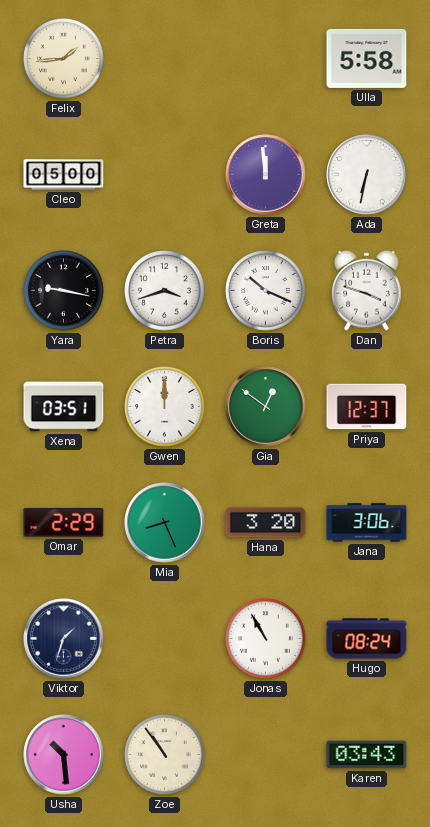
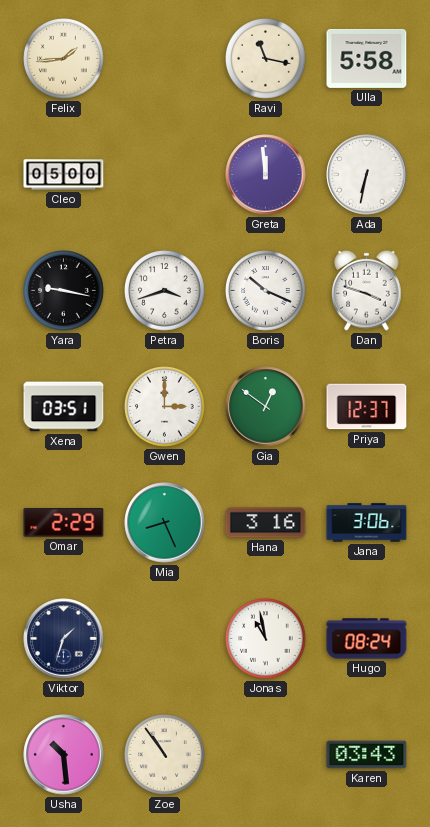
Ravi: none -> 11:17 (266, 59)
Gwen: 12:00 -> 3:00 (165, 407)
Hana: 3:20 -> 3:16 (266, 523)
Jonas: 10:55 -> 10:58 (266, 639)
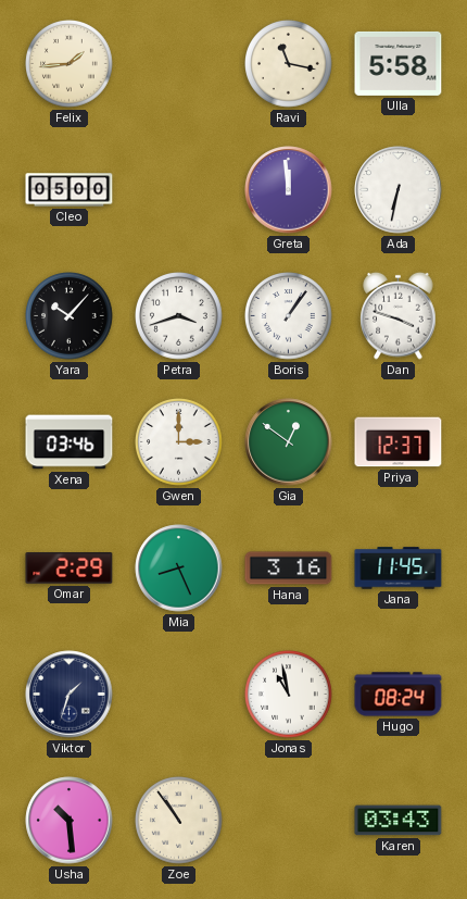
Yara: 9:17 -> 10:07 (70, 316)
Boris: 10:19 -> 1:06 (289, 316)
Xena: 03:51 -> 03:46 (70, 442)
Jana: 3:06 -> 11:45 (399, 569)
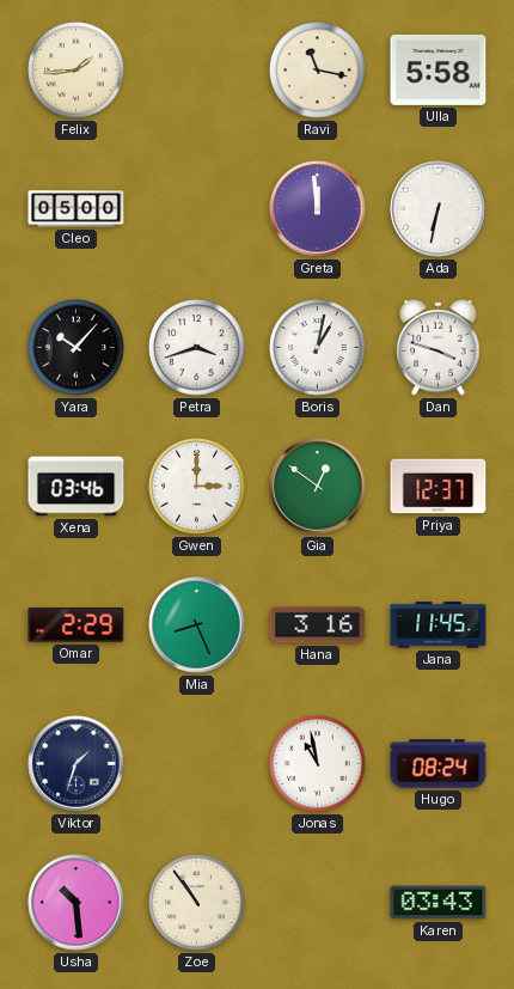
Boris: 1:06 -> 1:02 (318, 348)
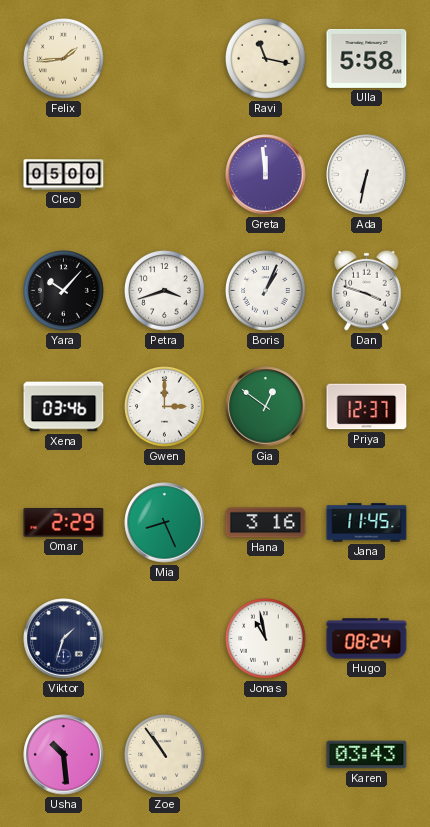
Boris: 1:02 -> 1:04 (266, 291)
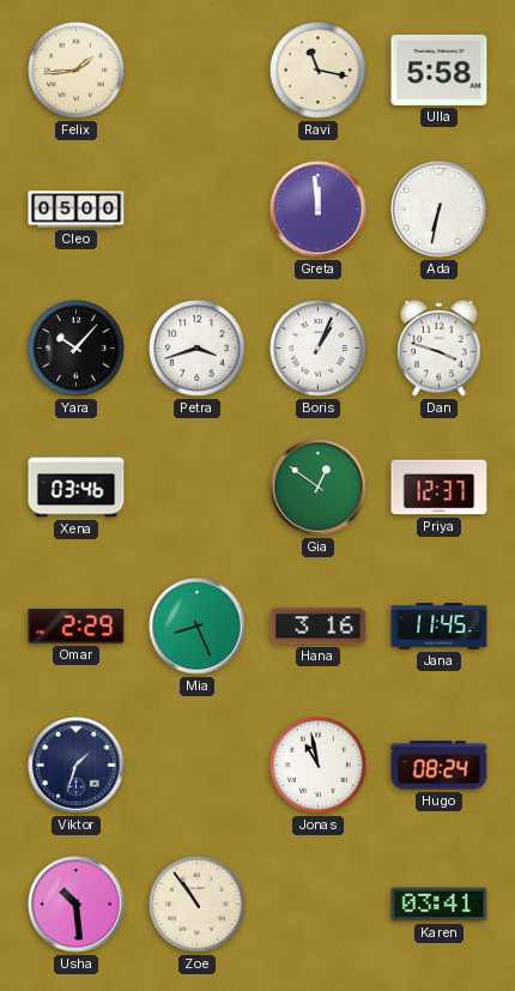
Gwen: 3:00 -> none (165, 407)
Karen: 03:43 -> 03:41 (440, 905)
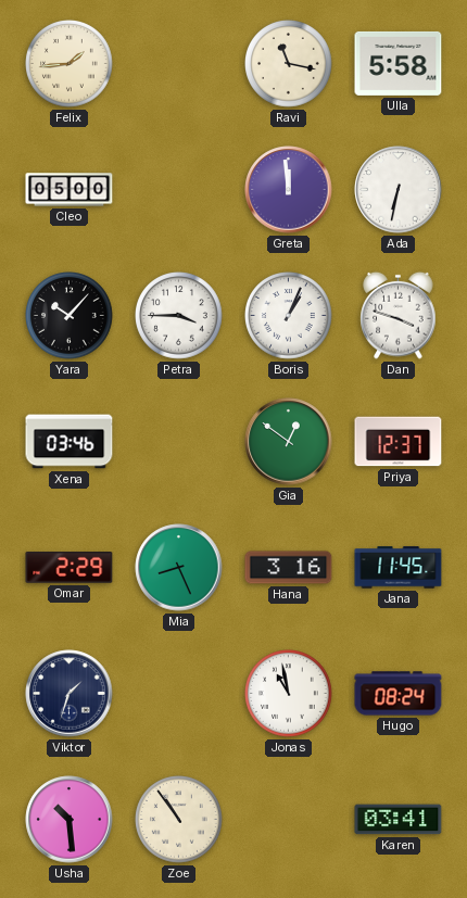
Petra: 3:42 -> 3:45 (179, 316)
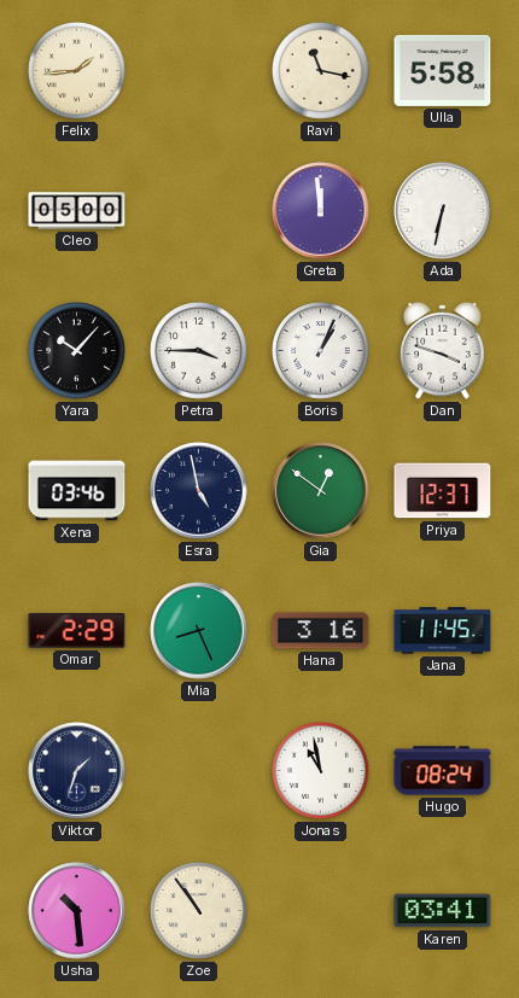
Esra: none -> 4:58 (199, 491)
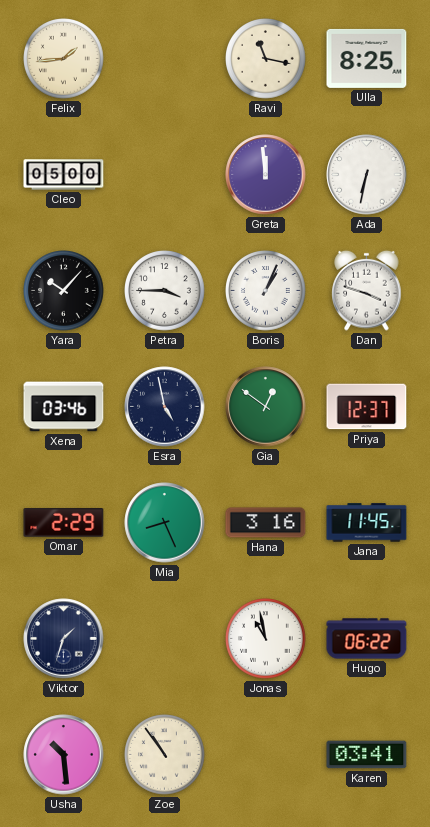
Ulla: 5:58 -> 8:25 (367, 58)
Hugo: 08:24 -> 06:22 (367, 639)
